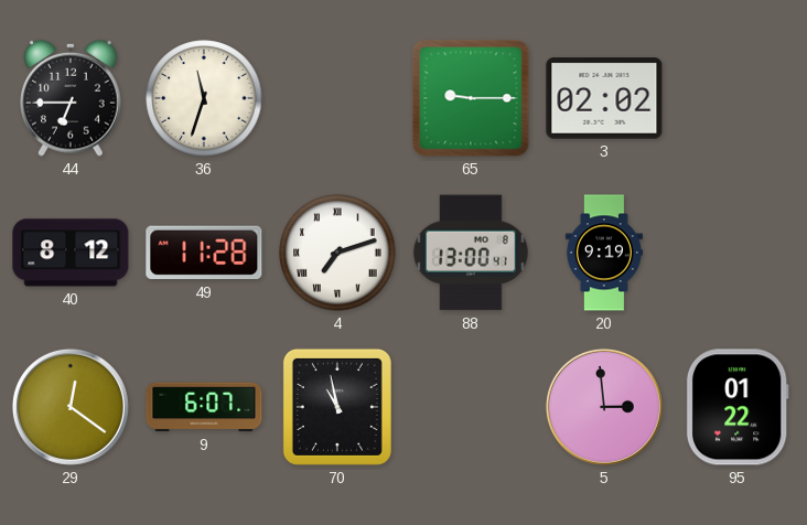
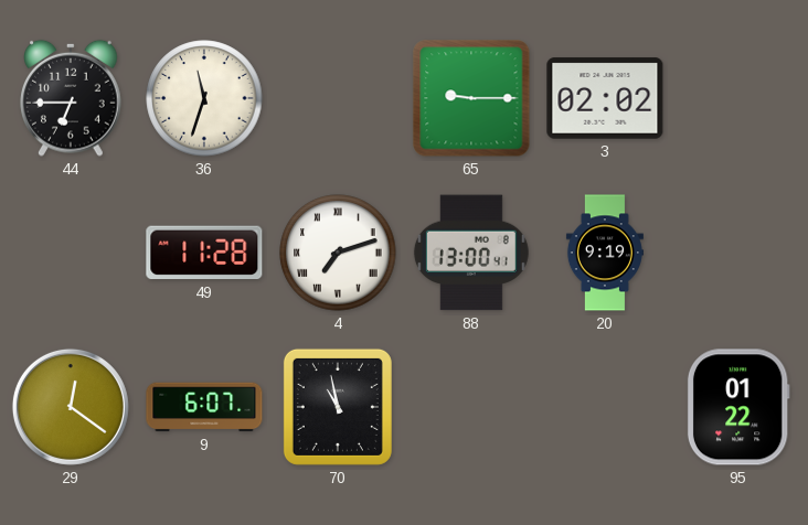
40: 8:12 -> none (71, 253)
5: 2:59 -> none (604, 407)
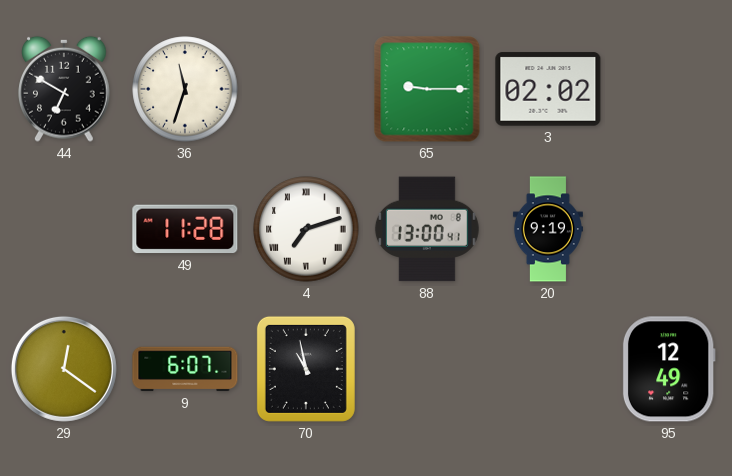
44: 6:45 -> 6:50 (64, 89)
95: 01:22 -> 12:49 (669, 369)
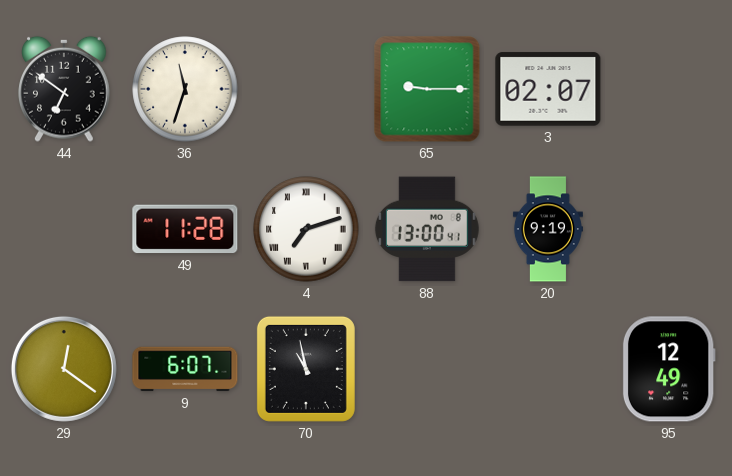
44: 6:50 -> 6:51 (64, 89)
3: 02:02 -> 02:07 (548, 89)
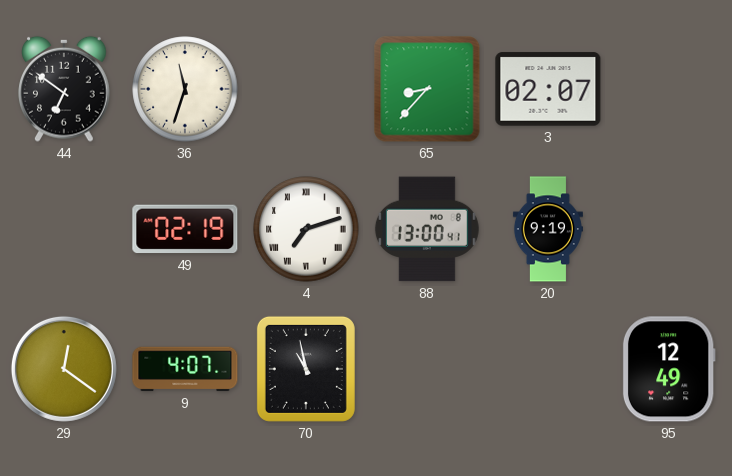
65: 9:15 -> 8:37 (427, 89)
49: 11:28 -> 02:19 (185, 229)
9: 6:07 -> 4:07 (185, 369)
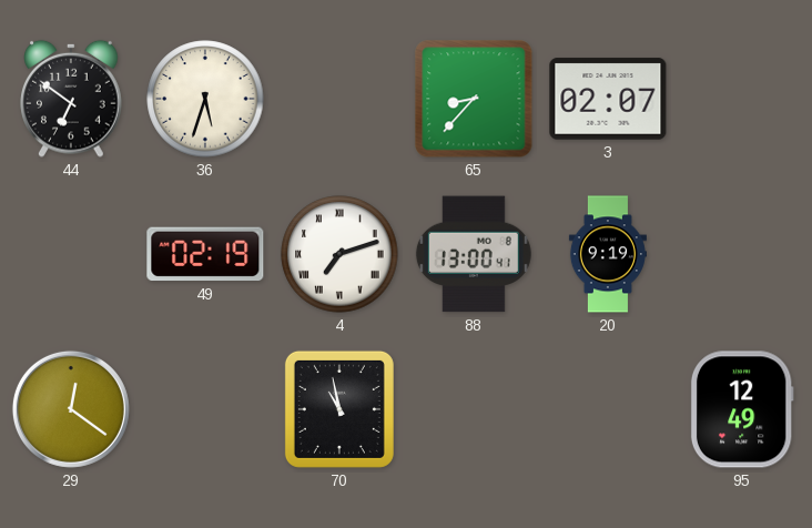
36: 11:33 -> 5:33 (205, 99)
9: 4:07 -> none (185, 369)
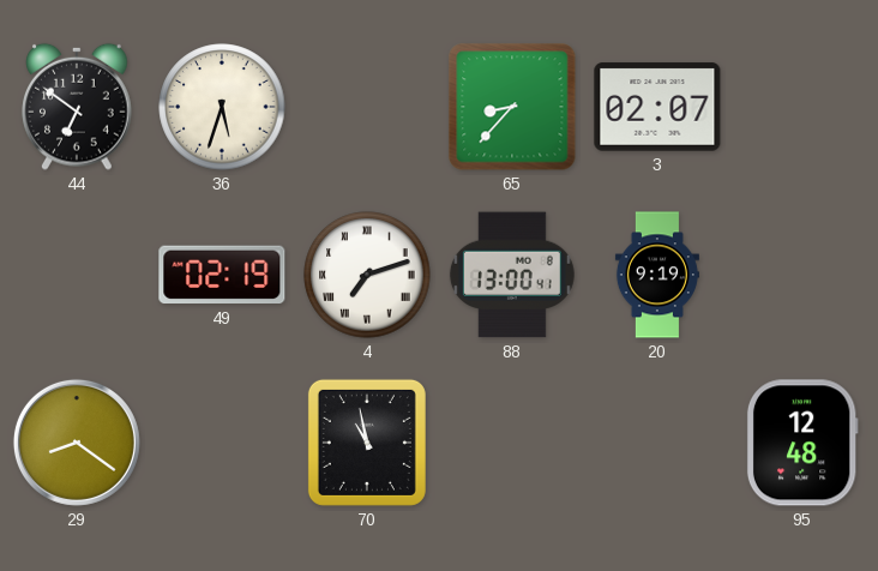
29: 12:21 -> 8:21 (77, 443)
95: 12:49 -> 12:48 (802, 443)
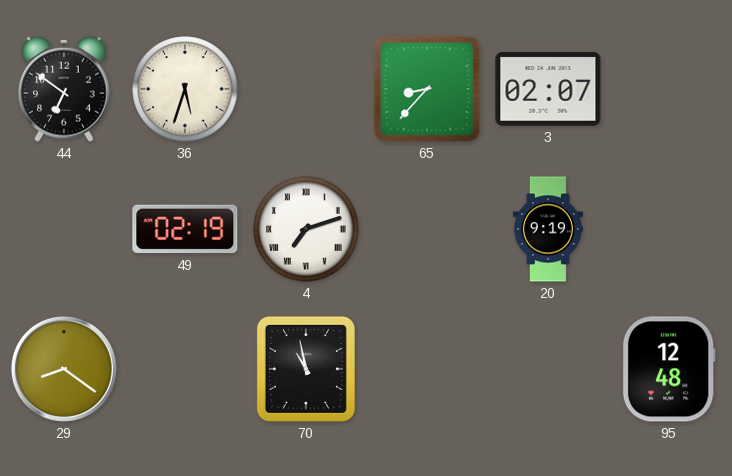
88: 13:00 -> none (512, 275)
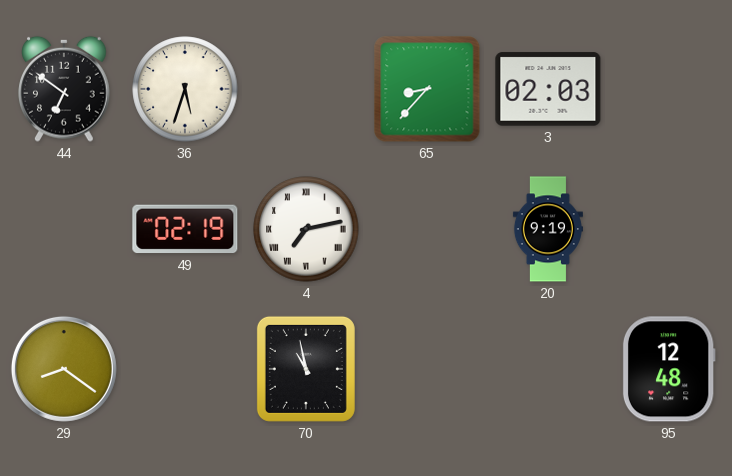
3: 02:07 -> 02:03 (548, 89)
4: 7:12 -> 7:13 (306, 229)
